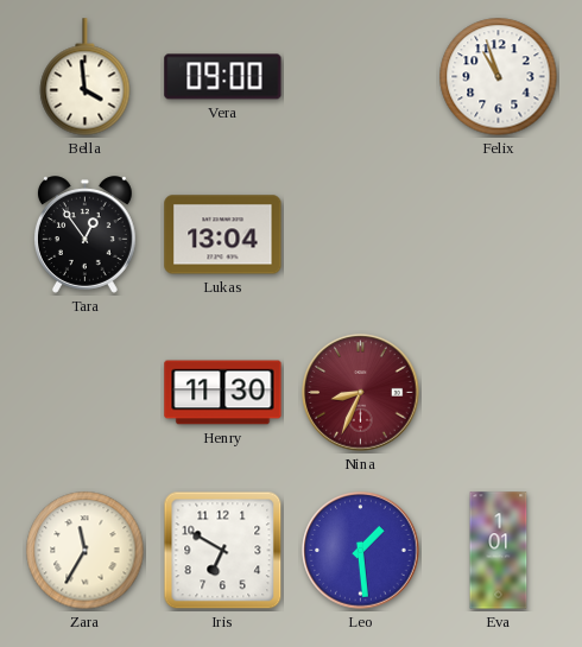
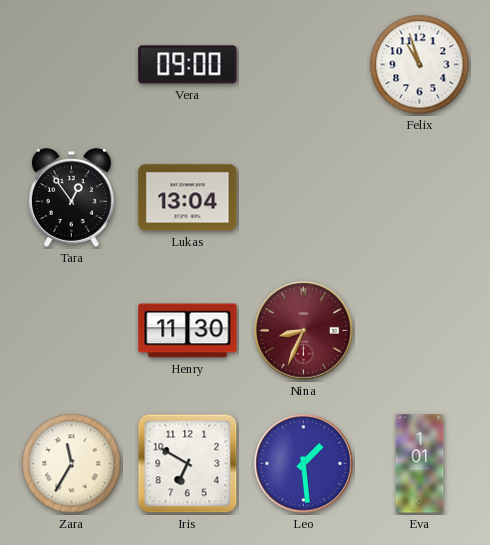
Bella: 3:59 -> none (86, 77)
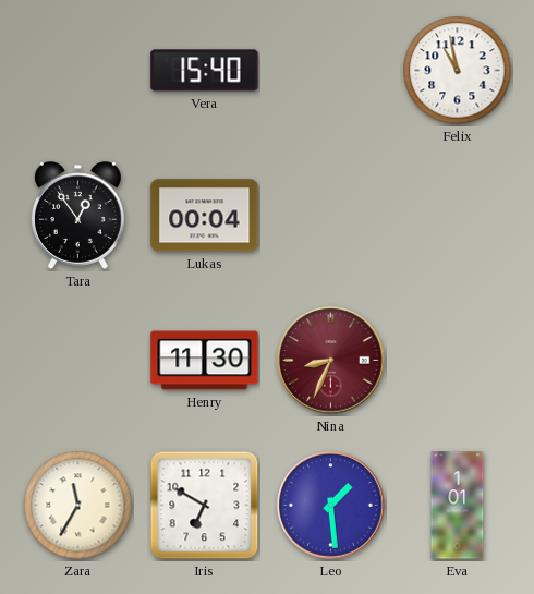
Vera: 09:00 -> 15:40 (205, 71)
Felix: 10:57 -> 10:58 (458, 71)
Lukas: 13:04 -> 00:04 (205, 216)
